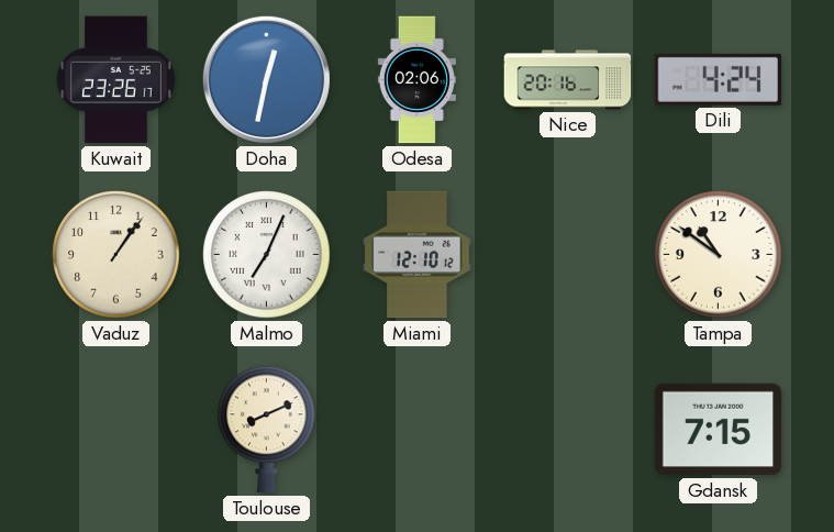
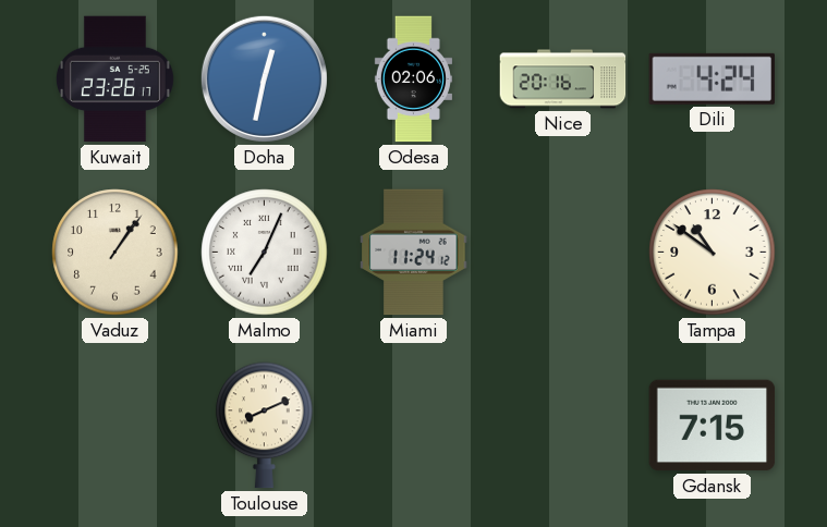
Miami: 12:10 -> 11:24 (414, 253)
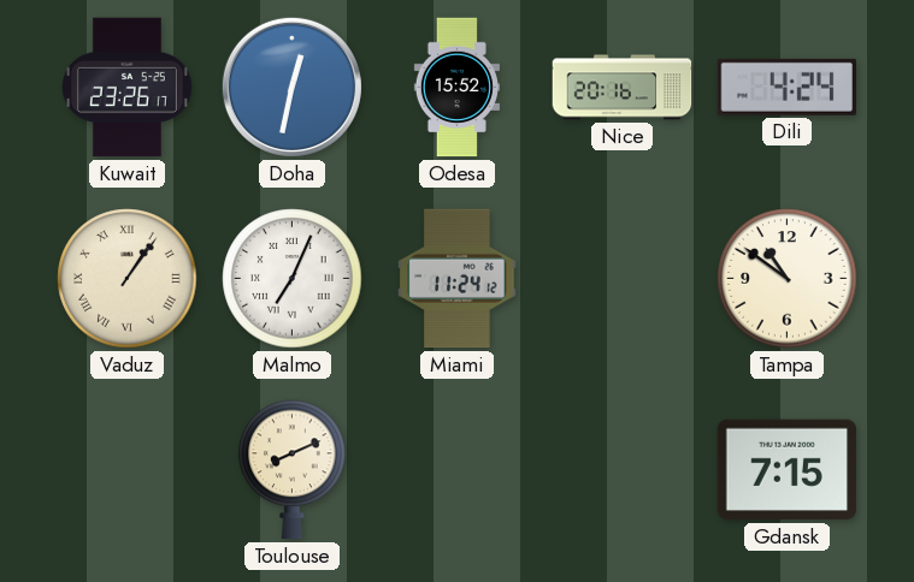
Odesa: 02:06 -> 15:52 (456, 88)
Vaduz numerals: Arabic -> Roman (128, 279)
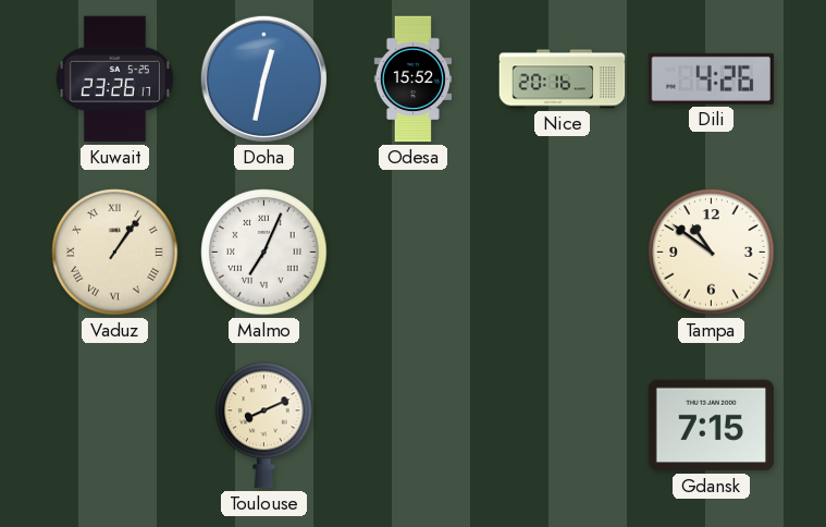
Dili: 4:24 -> 4:26 (711, 78)
Miami: 11:24 -> none (458, 279)
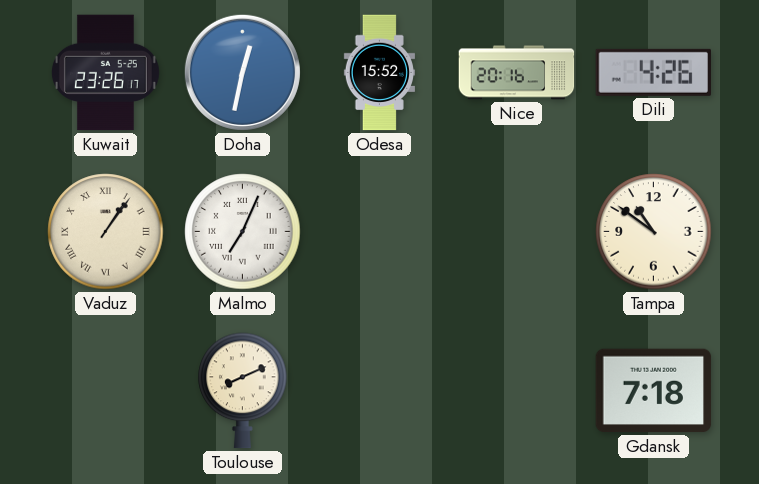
Gdansk: 7:15 -> 7:18 (654, 391)
